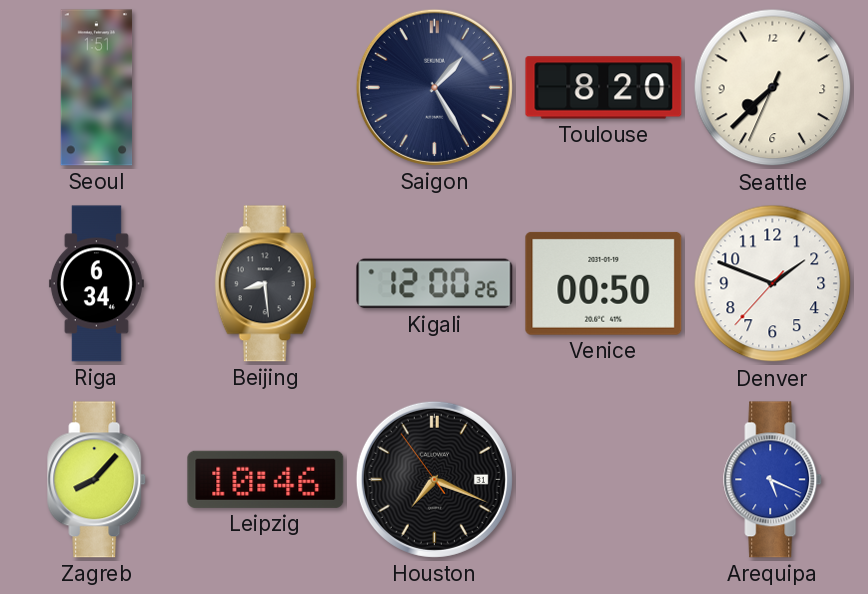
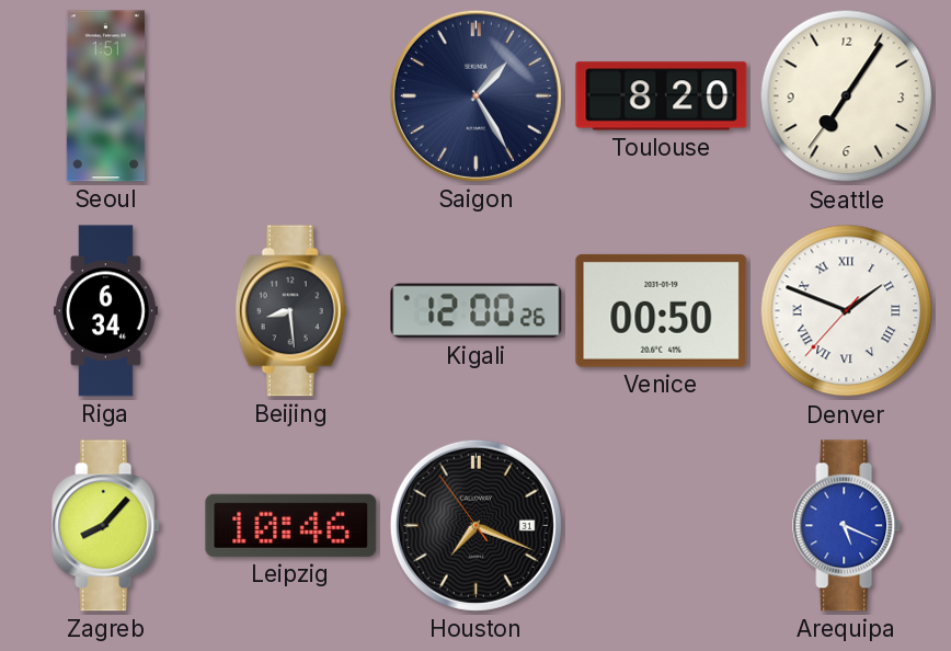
Seattle: 7:37 -> 7:05 (847, 96)
Denver numerals: Arabic -> Roman (847, 311)
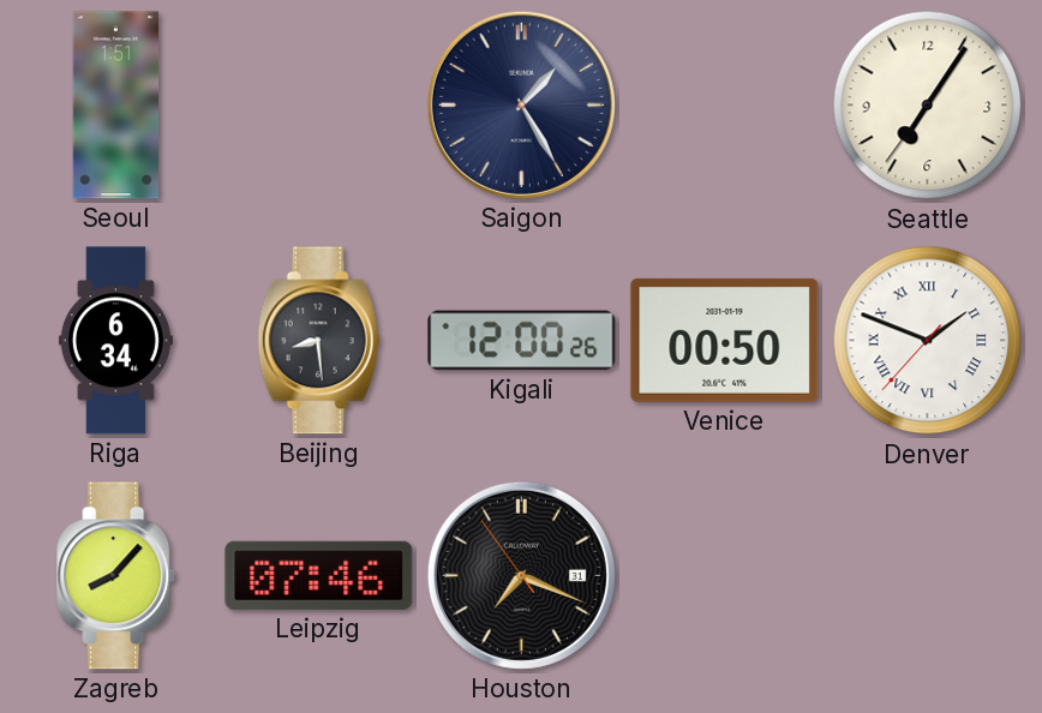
Toulouse: 8:20 -> none (662, 96)
Leipzig: 10:46 -> 07:46 (319, 575)
Arequipa: 5:19 -> none (847, 526)
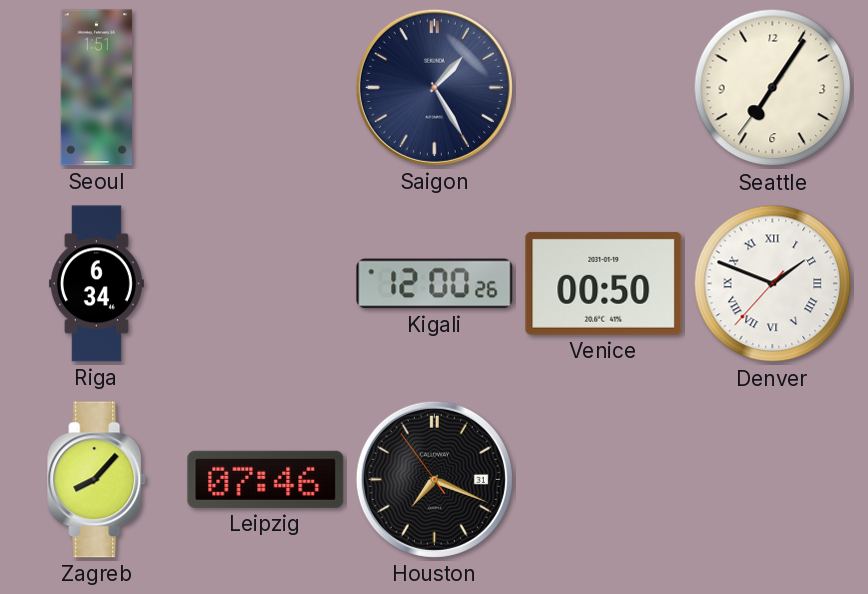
Beijing: 8:29 -> none (319, 341)
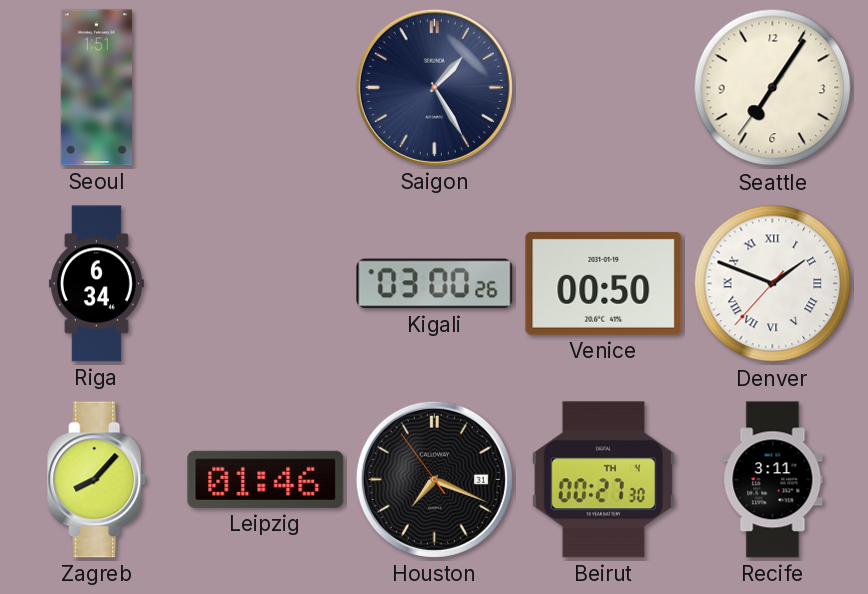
Kigali: 12:00 -> 03:00 (435, 284)
Leipzig: 07:46 -> 01:46 (266, 479)
Beirut: none -> 00:27 (603, 480)
Recife: none -> 3:11 (773, 480)
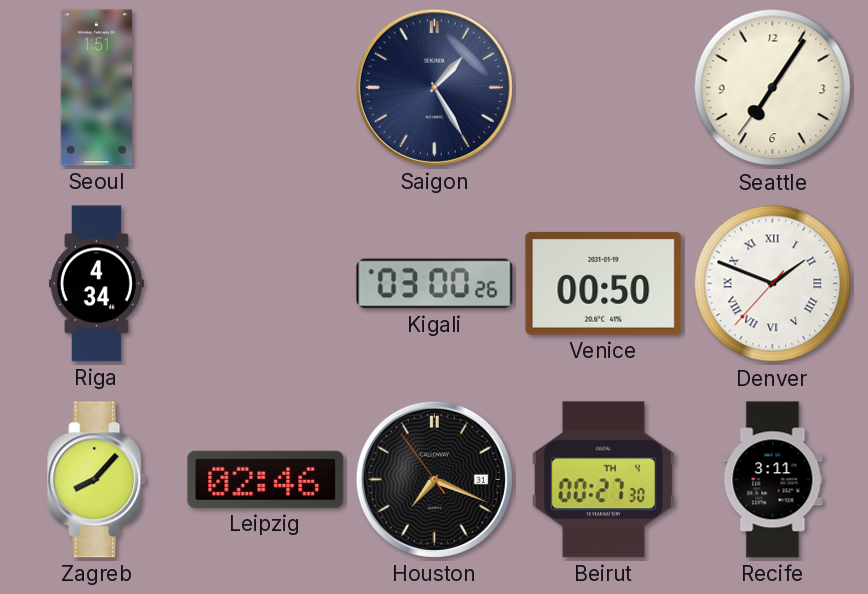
Riga: 6:34 -> 4:34 (96, 284)
Leipzig: 01:46 -> 02:46 (266, 479)
